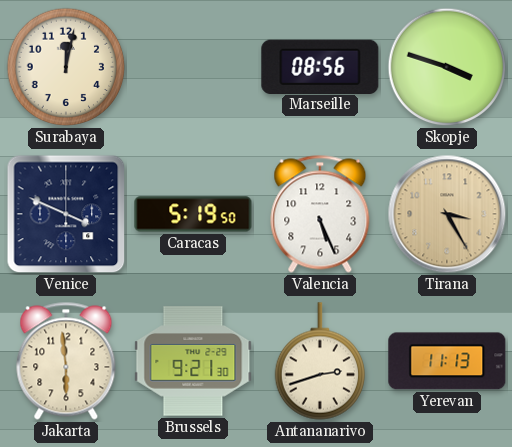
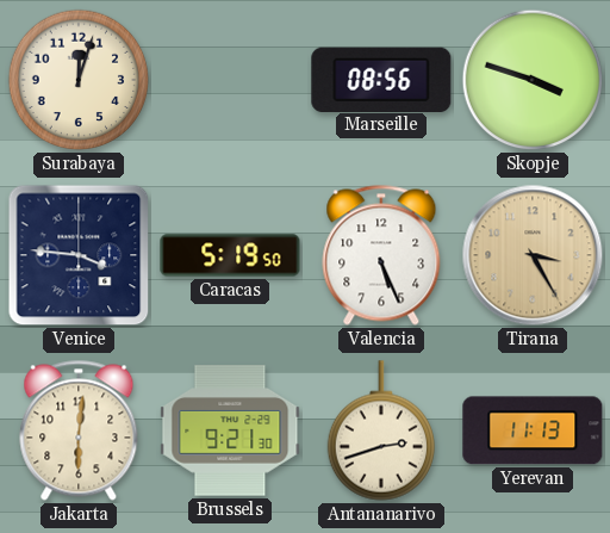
Surabaya: 12:02 -> 12:03 (79, 80)
Venice: 3:49 -> 3:46 (79, 255)
Jakarta: 5:59 -> 6:01 (79, 430)
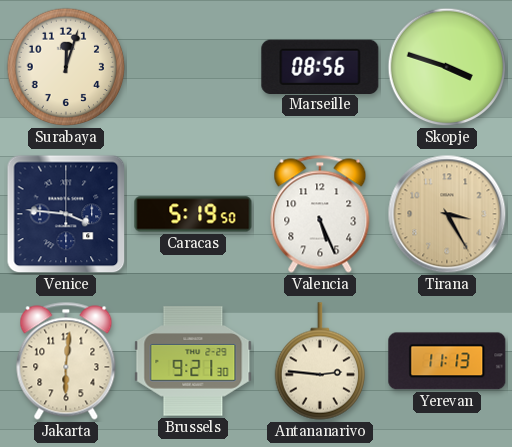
Antananarivo: 2:42 -> 2:46 (319, 361)
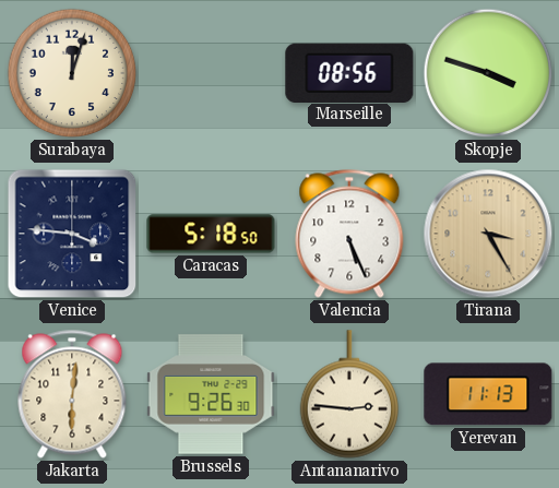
Caracas: 5:19 -> 5:18 (211, 234)
Brussels: 9:21 -> 9:26 (211, 394)
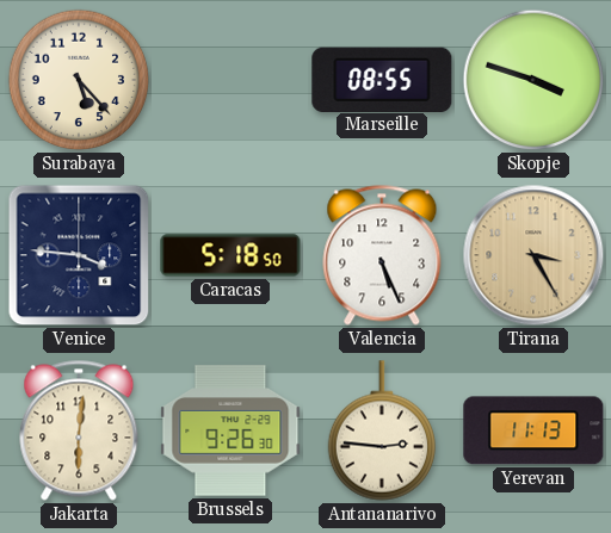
Surabaya: 12:03 -> 5:23 (79, 80)
Marseille: 08:56 -> 08:55 (382, 79)
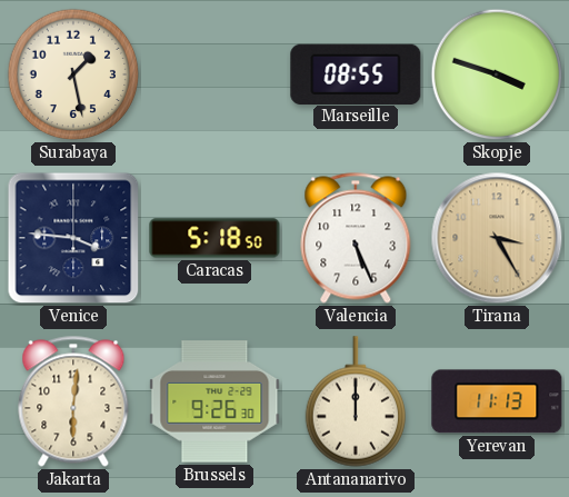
Surabaya: 5:23 -> 1:28 (73, 74)
Antananarivo: 2:46 -> 12:00 (355, 401)
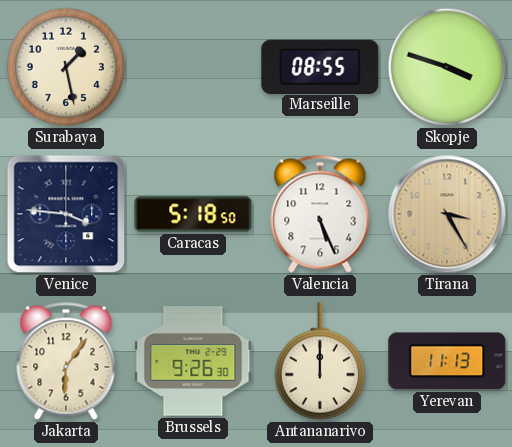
Jakarta: 6:01 -> 6:06 (66, 361)
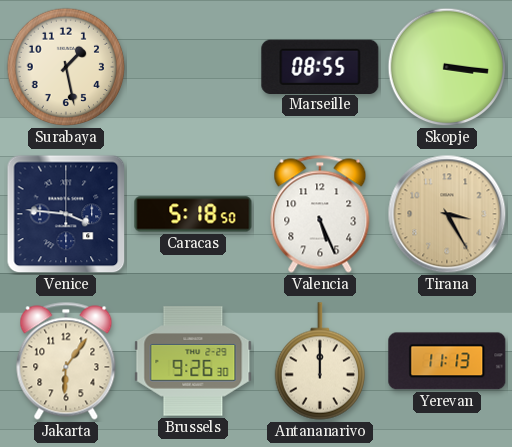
Skopje: 3:48 -> 3:16 (447, 67)
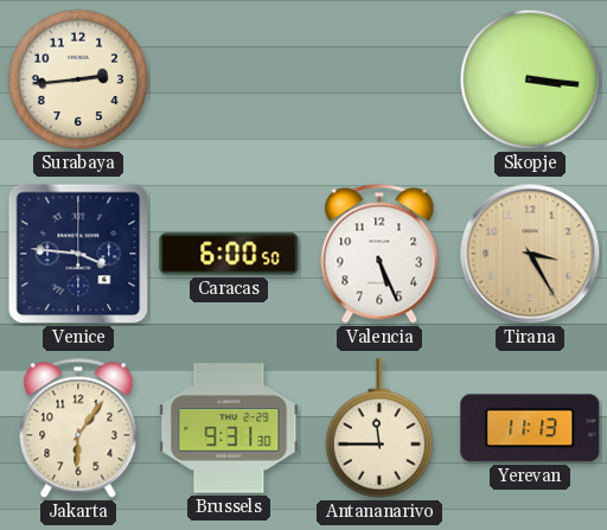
Surabaya: 1:28 -> 2:44 (78, 79)
Marseille: 08:55 -> none (320, 66)
Caracas: 5:18 -> 6:00 (229, 254)
Brussels: 9:26 -> 9:31 (229, 428)
Antananarivo: 12:00 -> 11:45 (378, 428)
